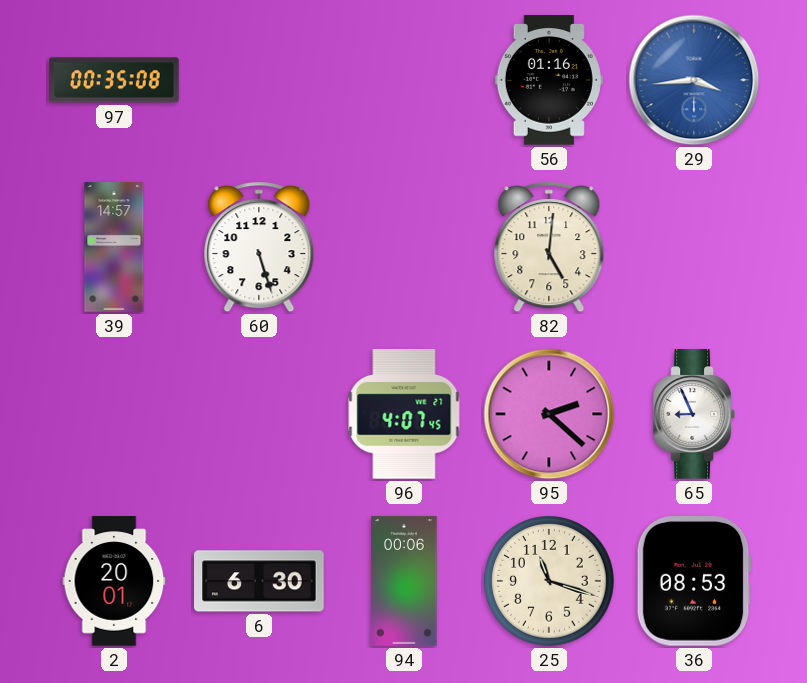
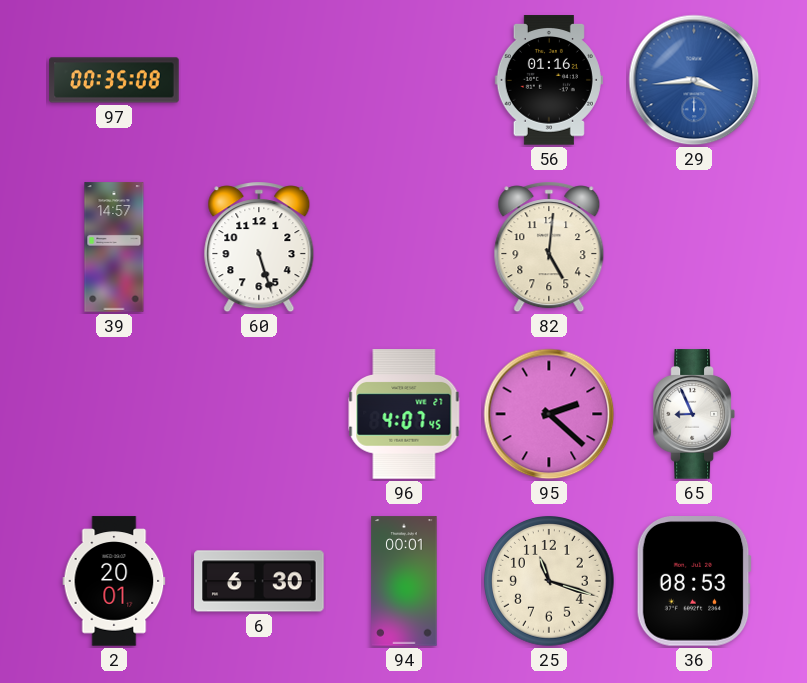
94: 00:06 -> 00:01 (404, 581)
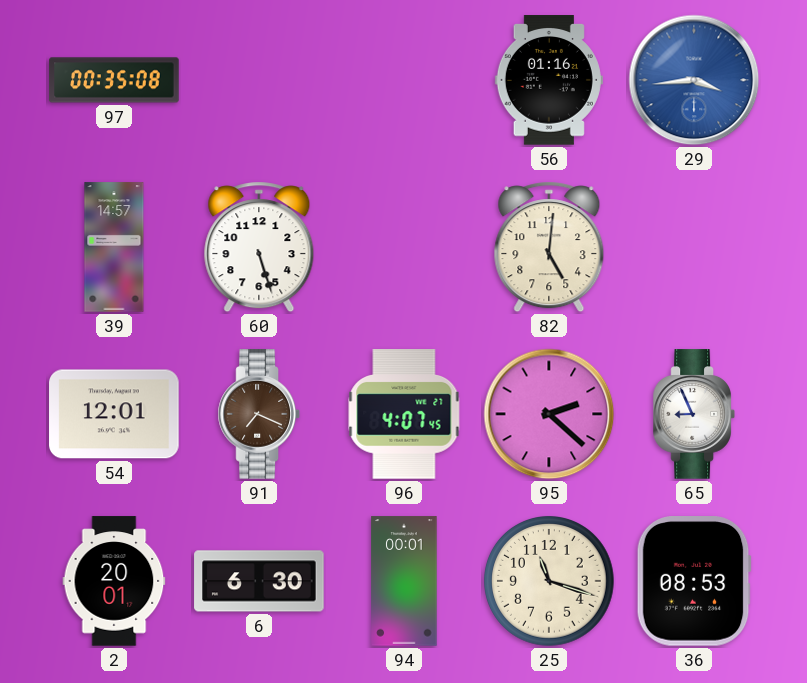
54: none -> 12:01 (114, 414)
91: none -> 7:19 (259, 414)
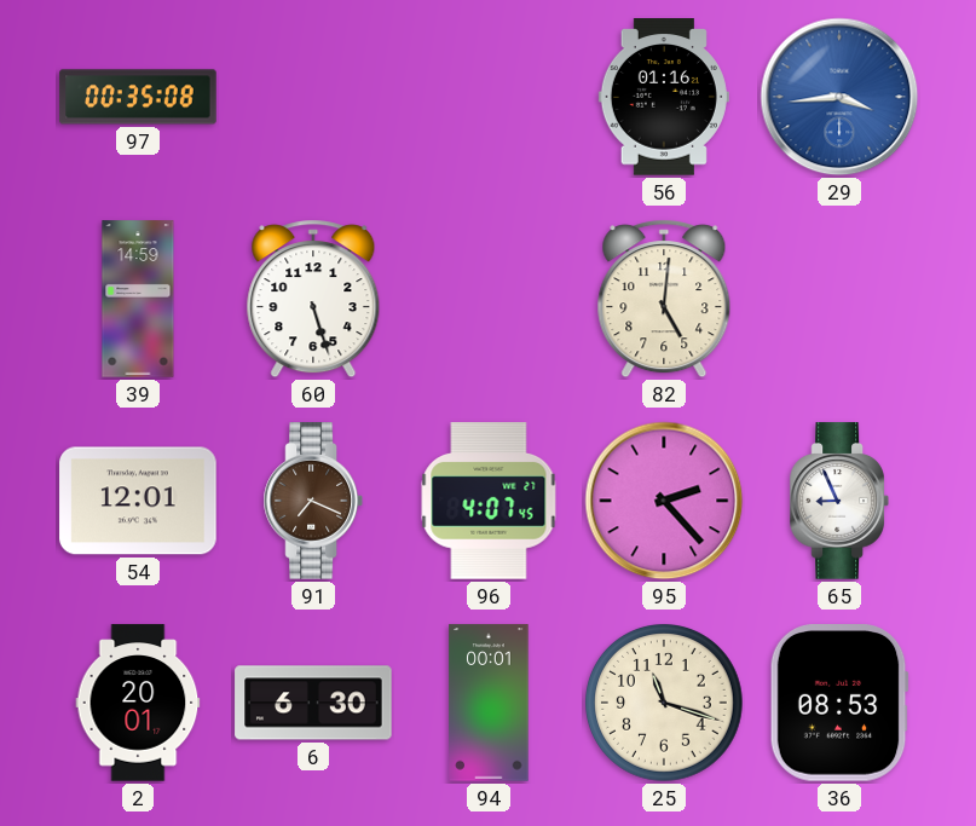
39: 14:57 -> 14:59 (138, 299)
95: 2:22 -> 2:23 (664, 501)
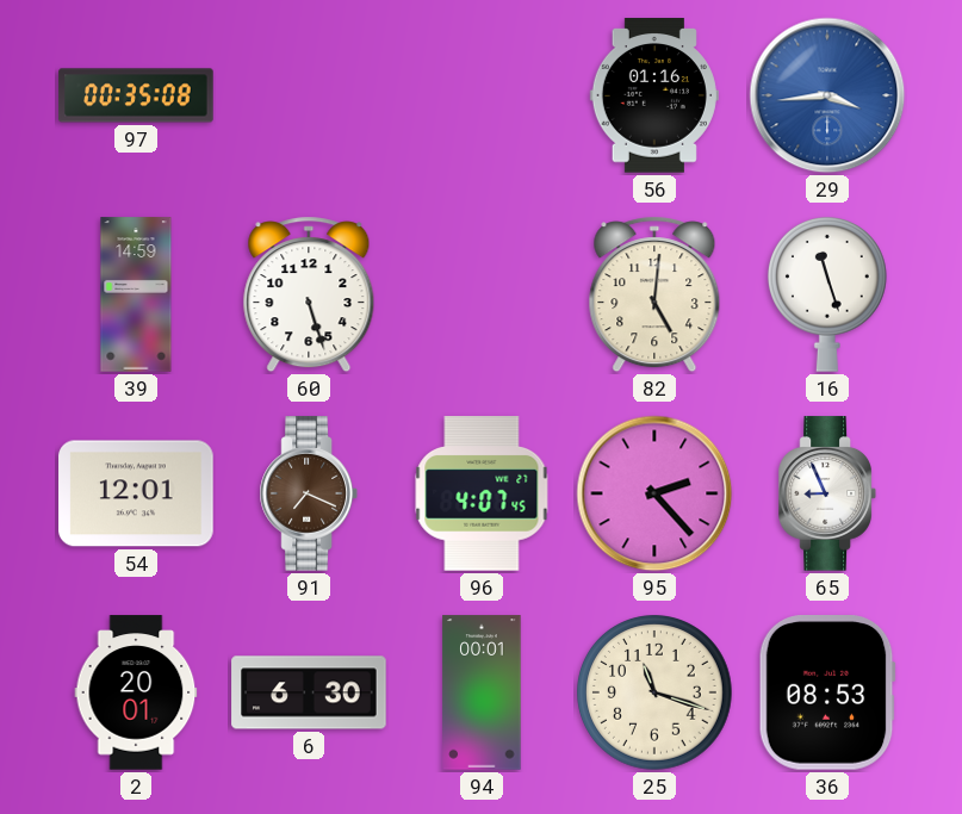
16: none -> 11:27 (827, 294)
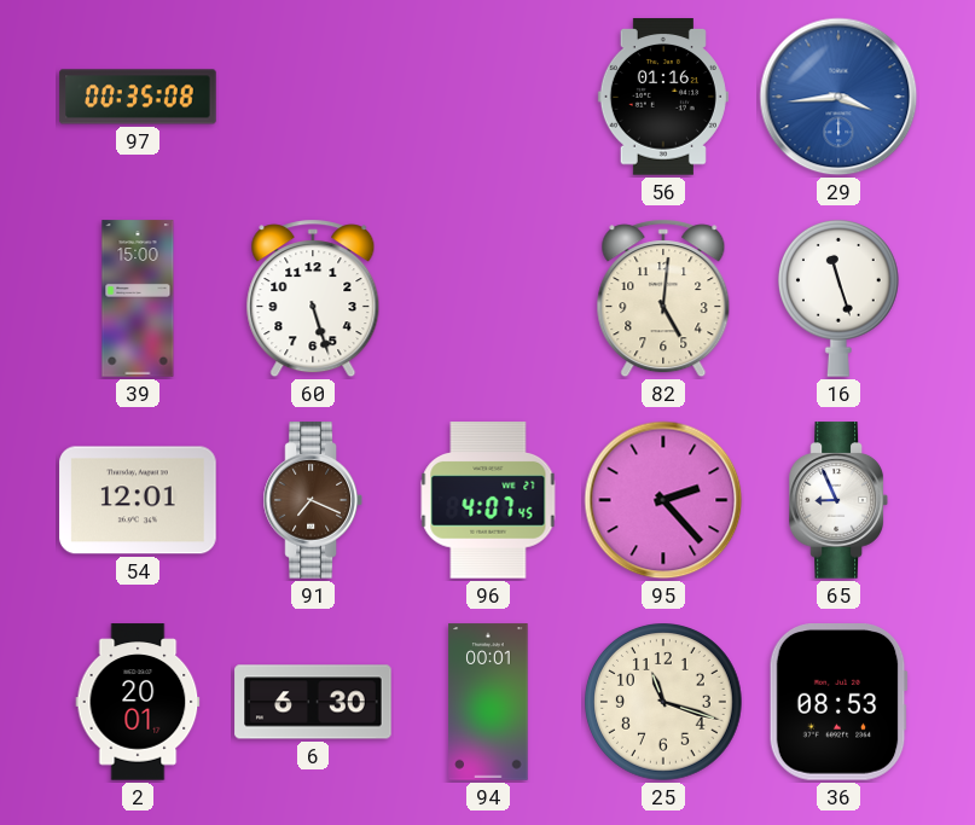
39: 14:59 -> 15:00 (138, 298)
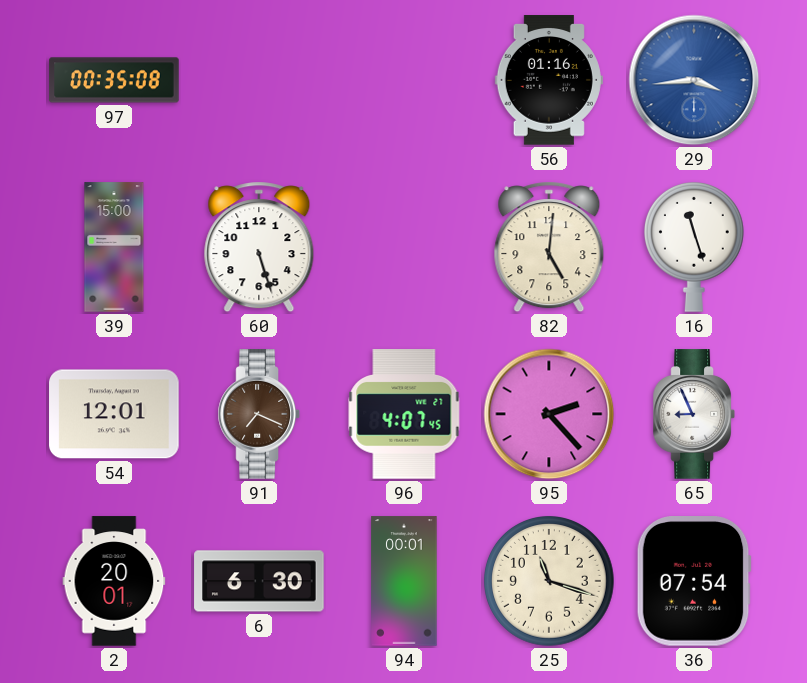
36: 08:53 -> 07:54 (694, 582)
